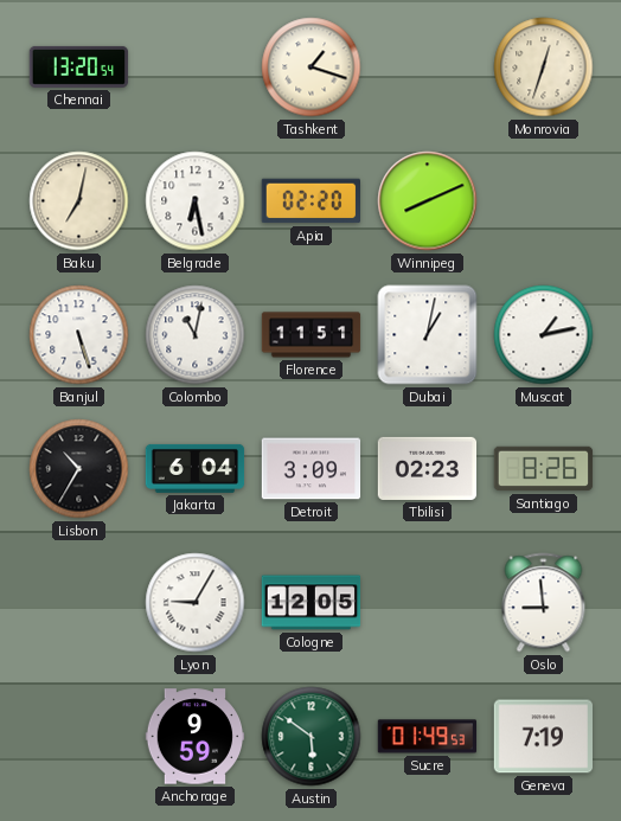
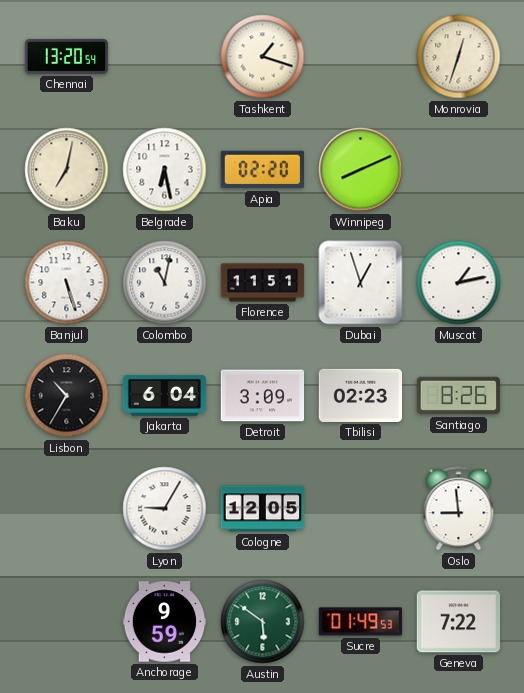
Dubai: 1:02 -> 12:57 (361, 283)
Geneva: 7:19 -> 7:22 (459, 622)
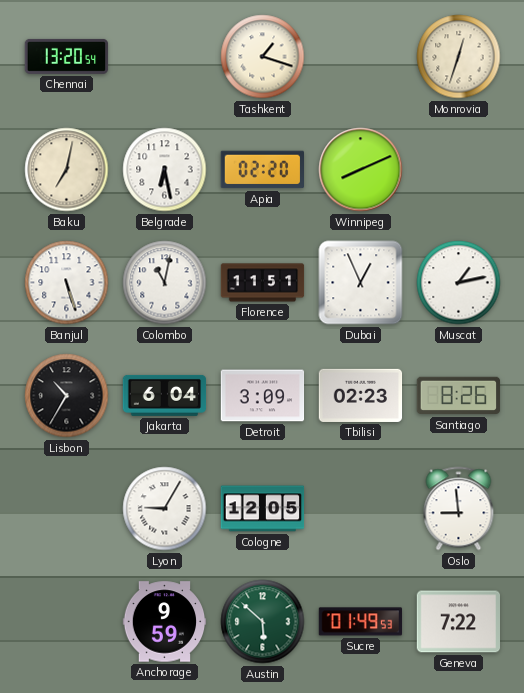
Dubai: 12:57 -> 12:56 (361, 283)
Austin: 5:51 -> 5:52 (263, 622)
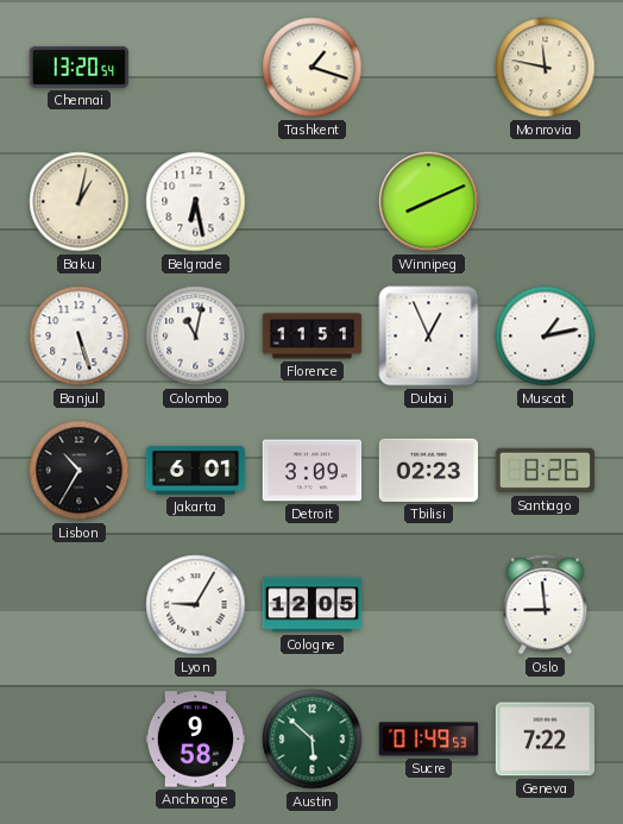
Monrovia: 12:33 -> 11:47 (546, 68)
Baku: 7:02 -> 1:02 (80, 202)
Apia: 02:20 -> none (262, 170)
Jakarta: 6:04 -> 6:01 (196, 470)
Anchorage: 9:59 -> 9:58 (196, 740)
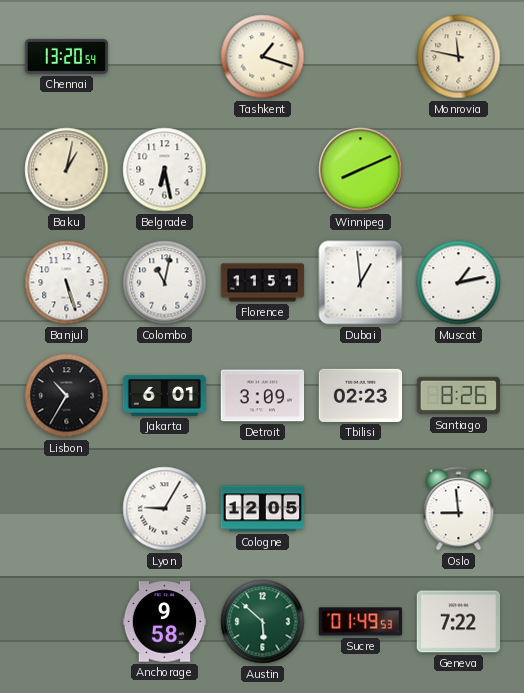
Dubai: 12:56 -> 12:59 (361, 283)
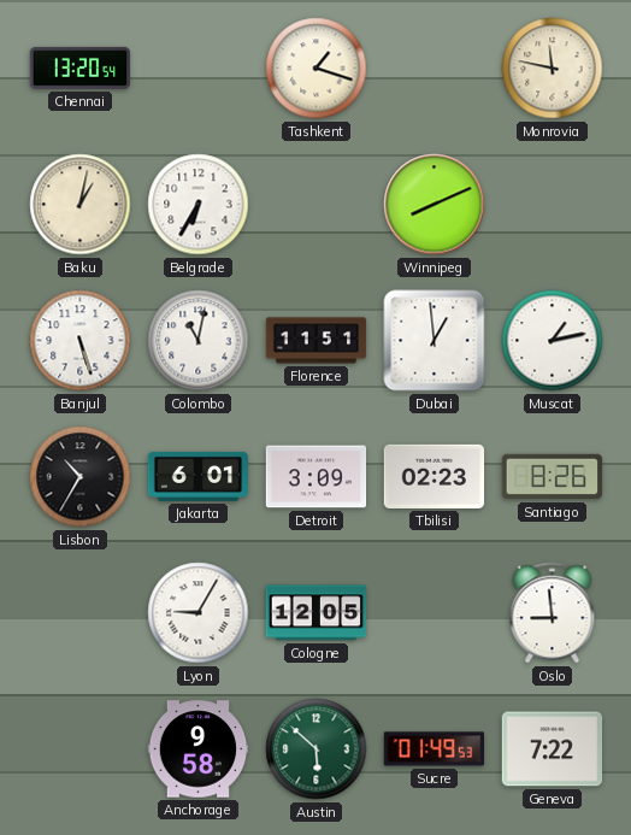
Belgrade: 6:28 -> 6:35 (199, 205)
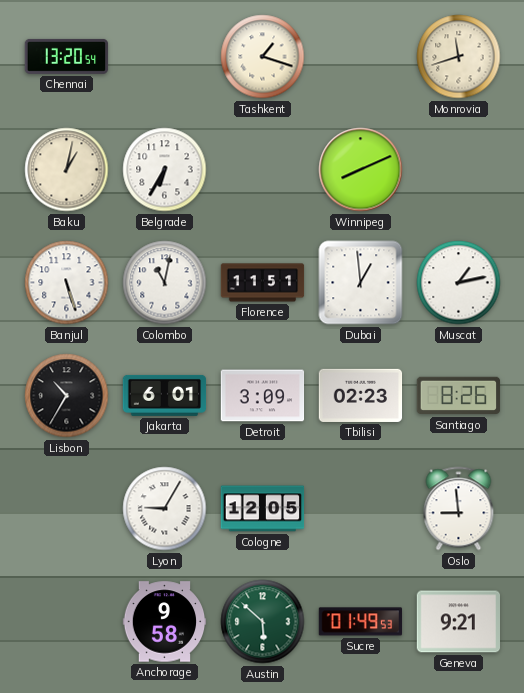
Monrovia: 11:47 -> 11:42 (459, 57)
Geneva: 7:22 -> 9:21 (459, 622)
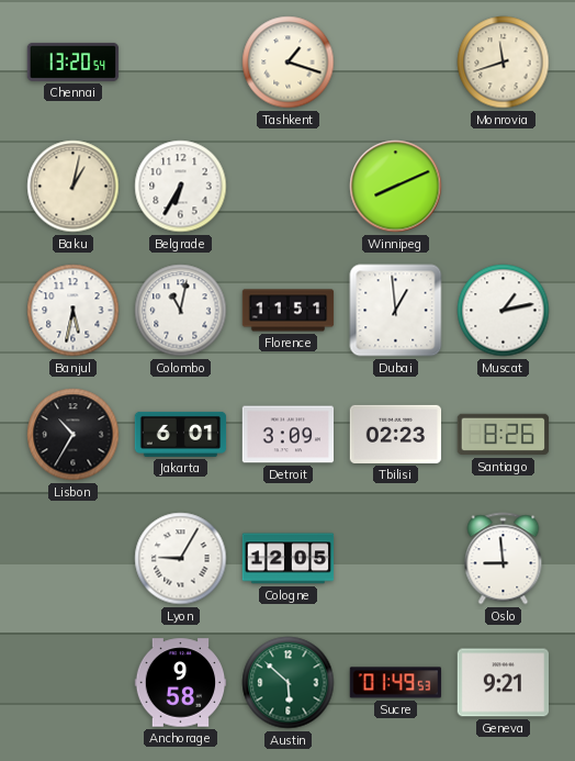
Banjul: 5:27 -> 5:32 (74, 311)
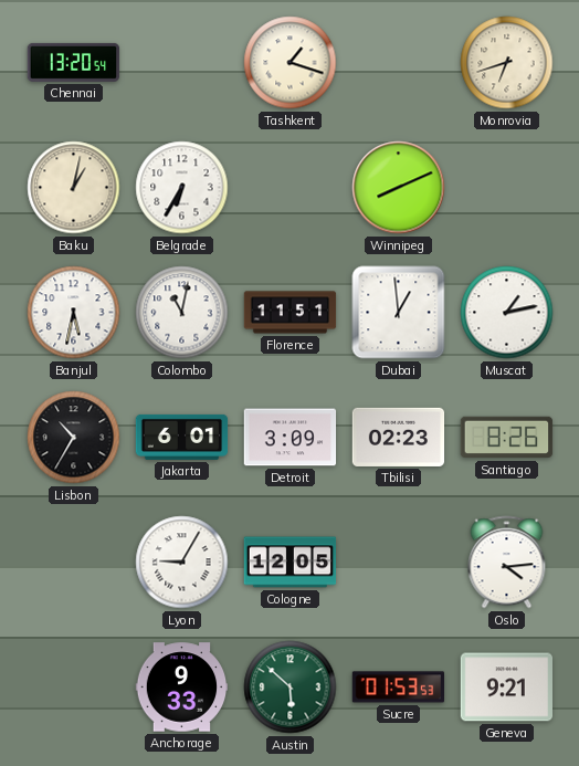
Monrovia: 11:42 -> 6:42 (507, 63)
Oslo: 8:59 -> 4:14 (507, 563)
Anchorage: 9:58 -> 9:33 (182, 688)
Sucre: 01:49 -> 01:53 (399, 688)
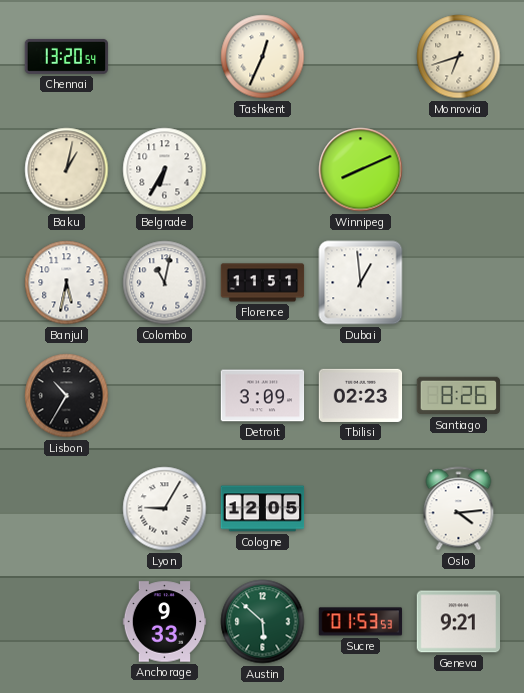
Tashkent: 1:18 -> 12:34 (263, 57)
Muscat: 1:13 -> none (507, 313)
Jakarta: 6:01 -> none (182, 437)
